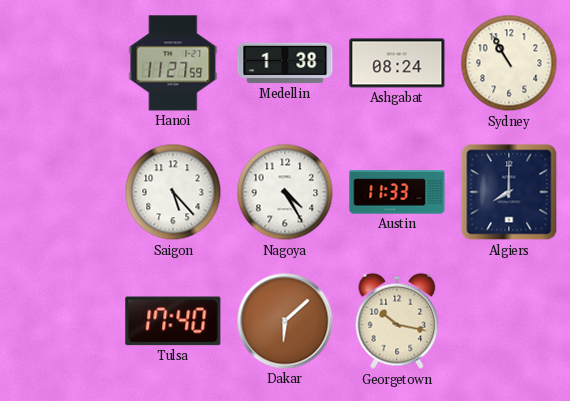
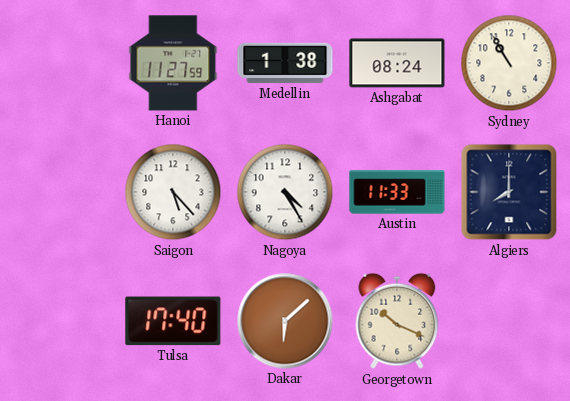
Georgetown: 10:17 -> 10:19 (397, 321)
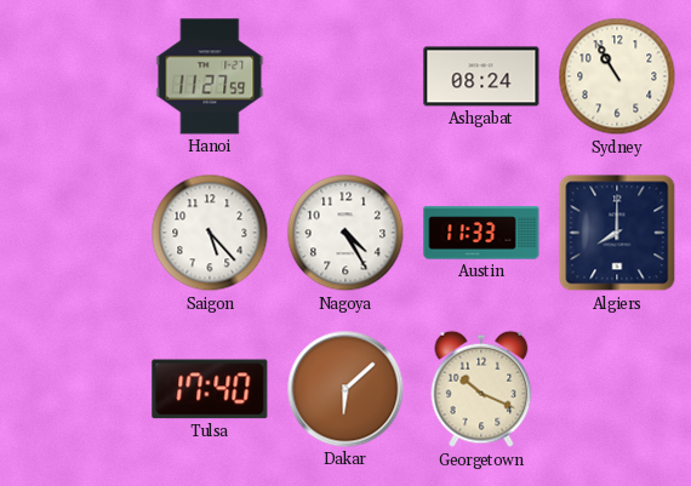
Medellin: 1:38 -> none (285, 63)
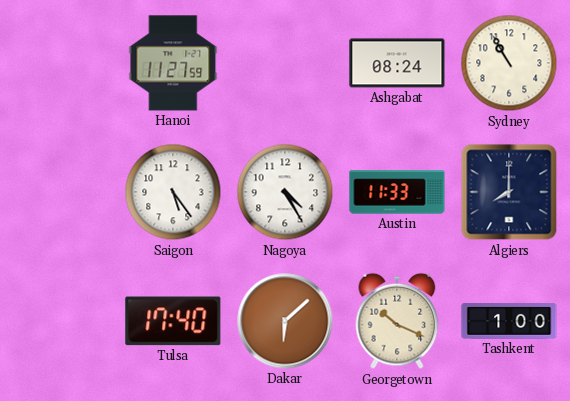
Saigon: 5:23 -> 5:24 (173, 192)
Tashkent: none -> 1:00 (509, 321)
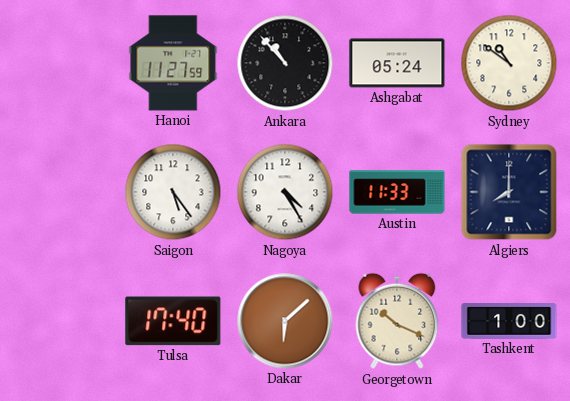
Ankara: none -> 10:53 (285, 63)
Ashgabat: 08:24 -> 05:24 (397, 63)
Sydney: 10:55 -> 10:51 (509, 63)
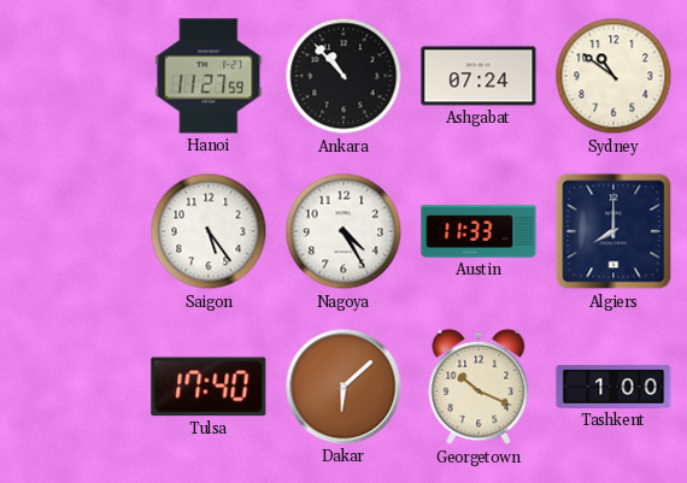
Ashgabat: 05:24 -> 07:24 (478, 76)
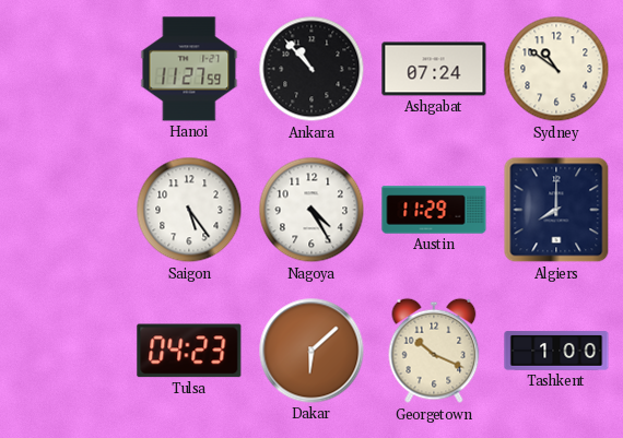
Austin: 11:33 -> 11:29 (434, 210)
Tulsa: 17:40 -> 04:23 (189, 351)
